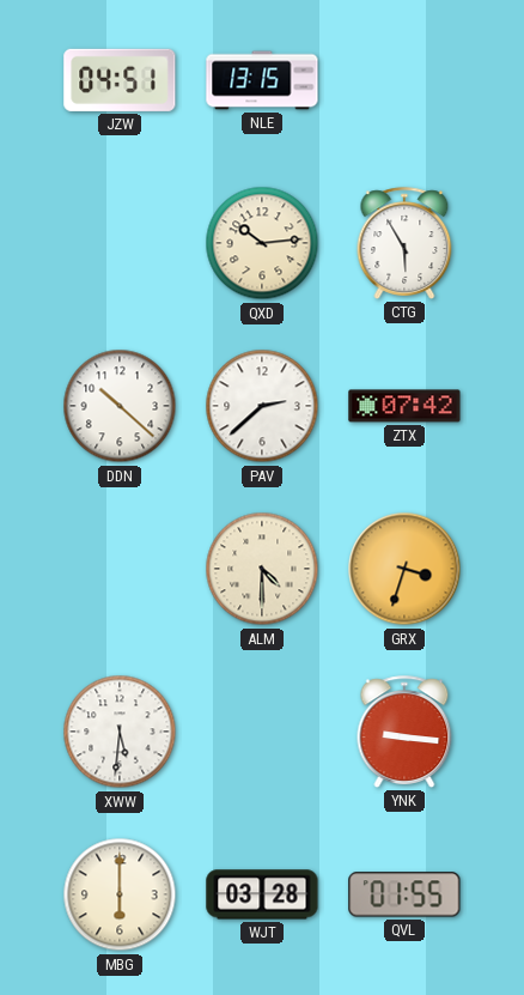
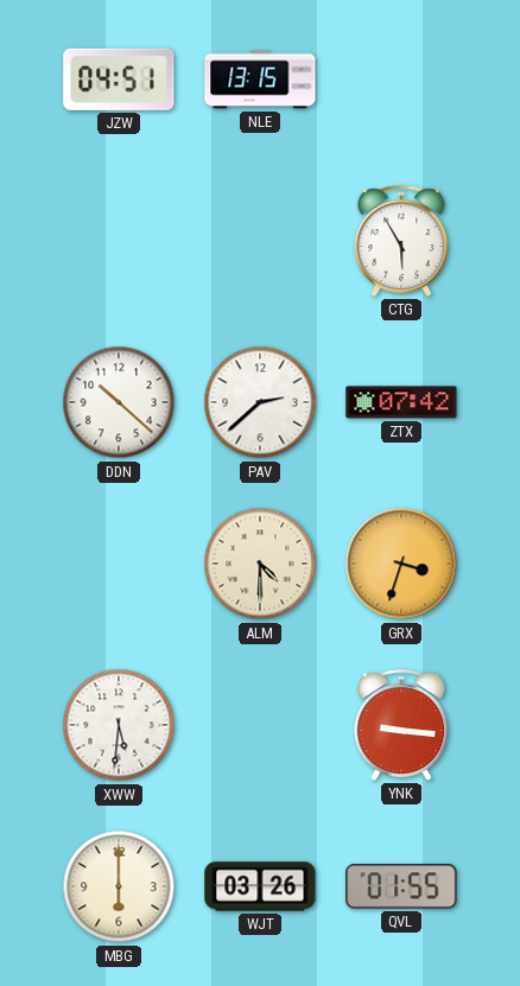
QXD: 10:14 -> none (262, 243)
WJT: 03:28 -> 03:26 (260, 886)
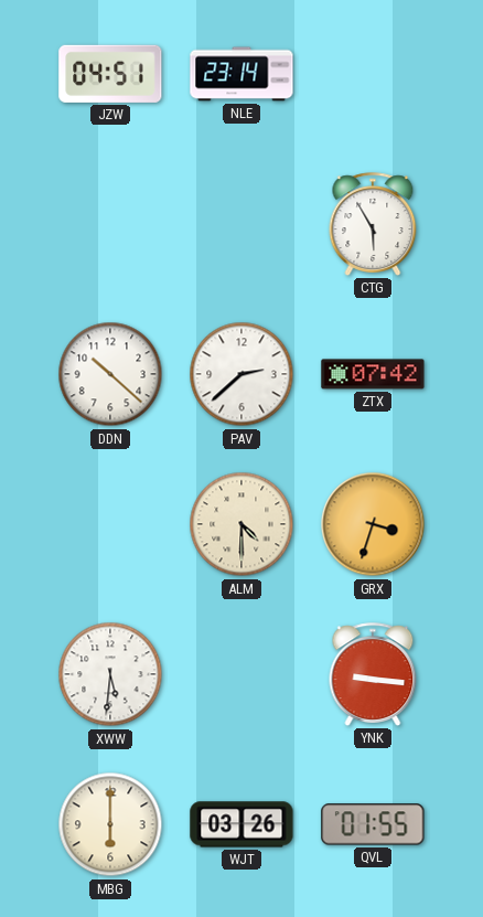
NLE: 13:15 -> 23:14 (241, 74)
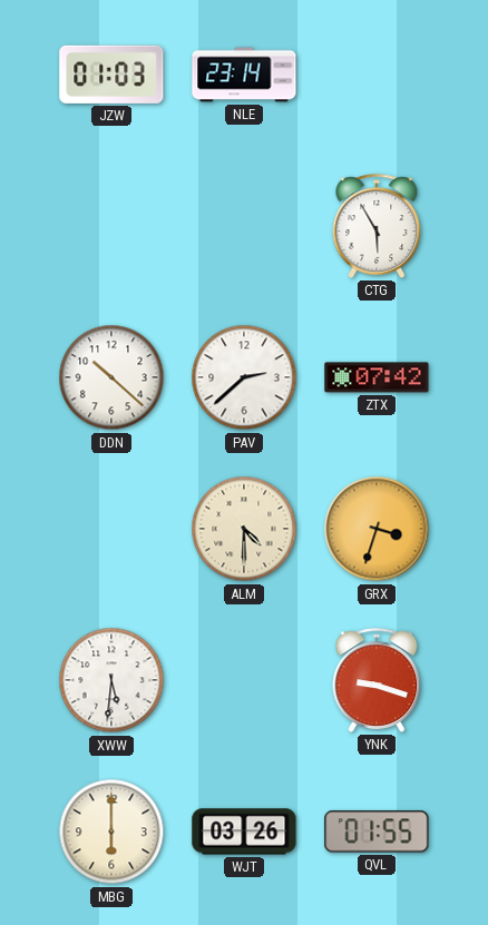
JZW: 04:51 -> 01:03 (111, 75)
YNK: 9:16 -> 9:18 (377, 680)
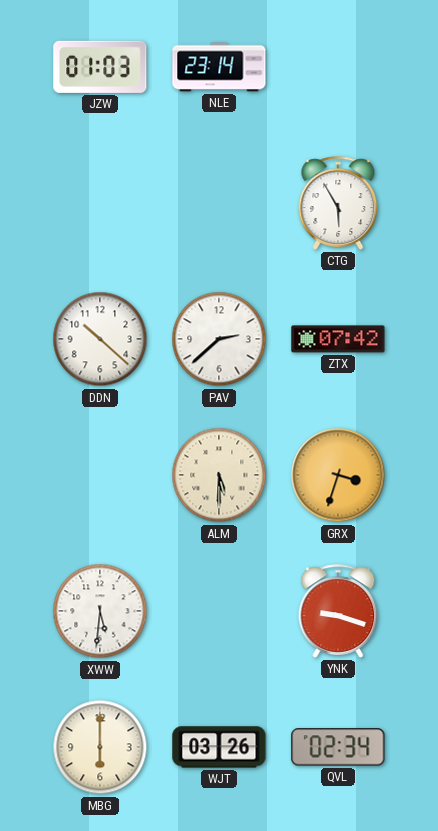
ALM: 4:30 -> 5:30 (219, 475)
QVL: 01:55 -> 02:34 (338, 747)
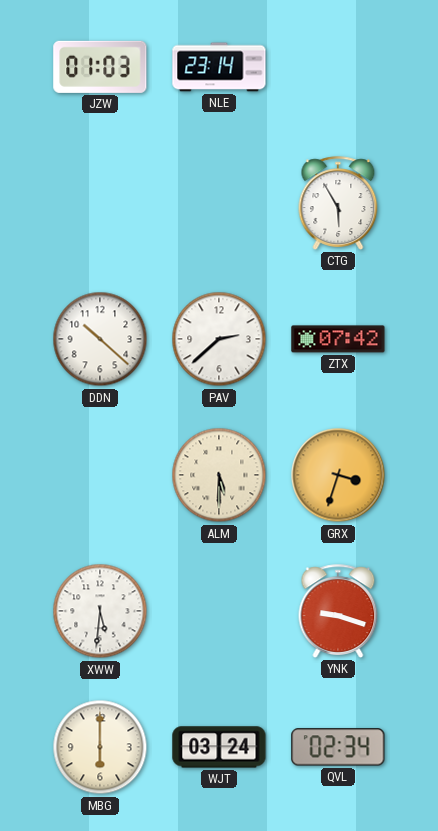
WJT: 03:26 -> 03:24 (219, 747)
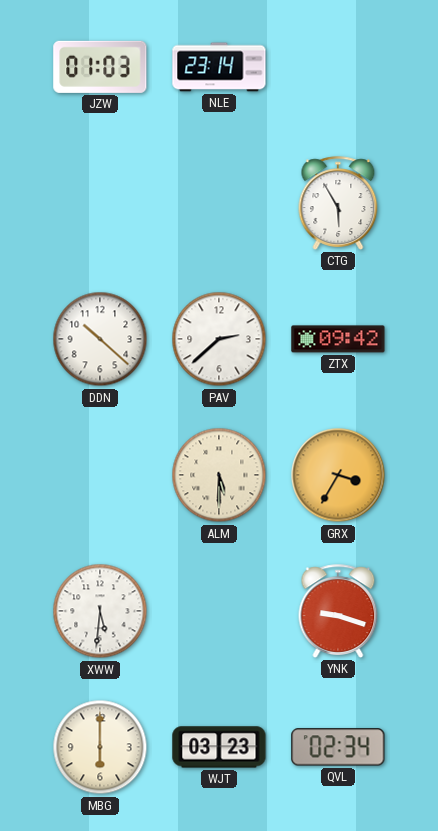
ZTX: 07:42 -> 09:42 (338, 339)
GRX: 3:33 -> 3:35 (338, 475)
WJT: 03:24 -> 03:23 (219, 747)
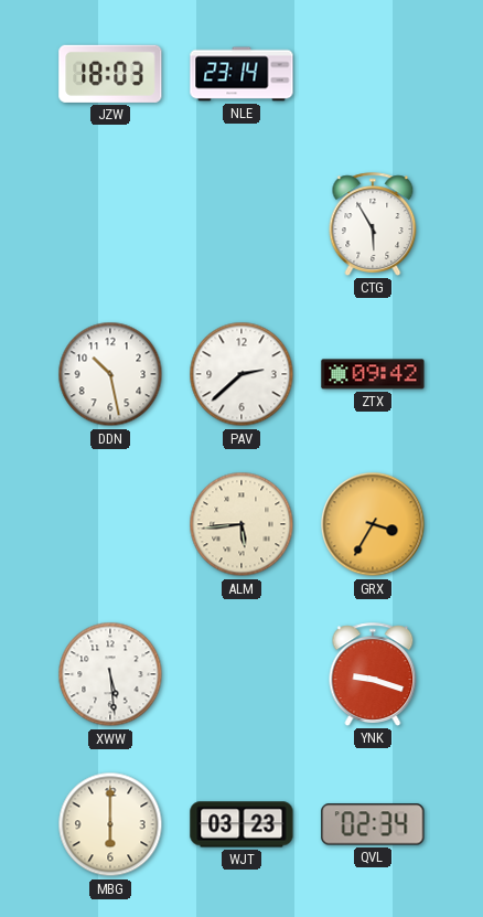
JZW: 01:03 -> 18:03 (110, 74)
DDN: 10:22 -> 10:28 (110, 374)
ALM: 5:30 -> 5:44 (241, 524)
XWW: 5:31 -> 5:29 (110, 674)
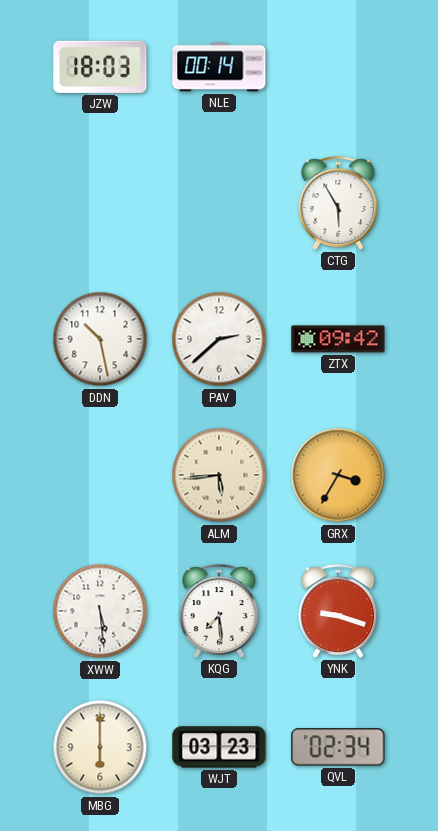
NLE: 23:14 -> 00:14 (219, 67)
KQG: none -> 7:29 (219, 611)
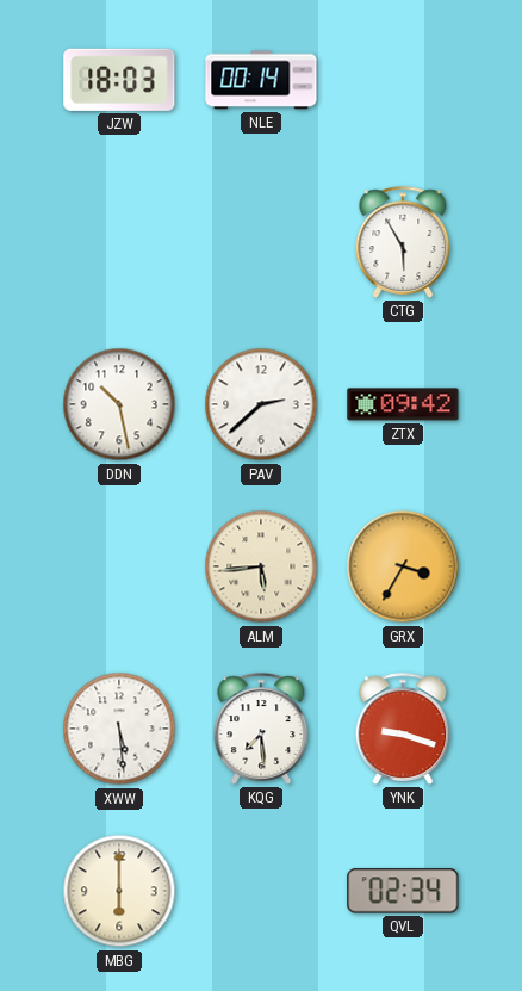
WJT: 03:23 -> none (219, 747)
